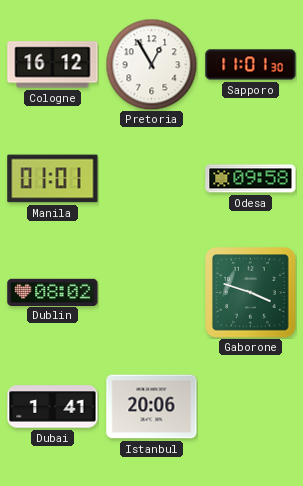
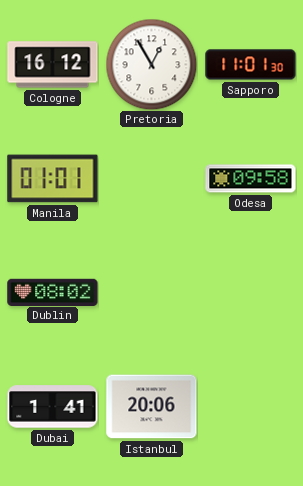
Gaborone: 3:48 -> none (251, 293)
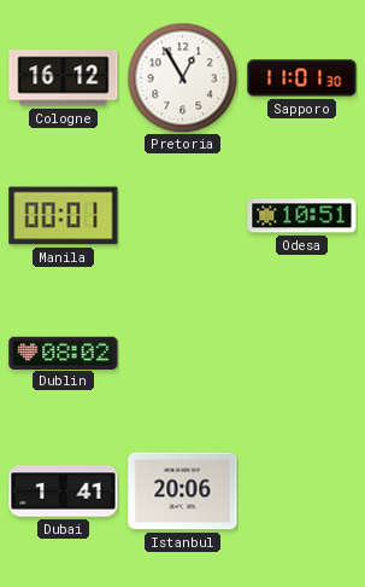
Manila: 01:01 -> 00:01 (64, 216)
Odesa: 09:58 -> 10:51 (302, 216)
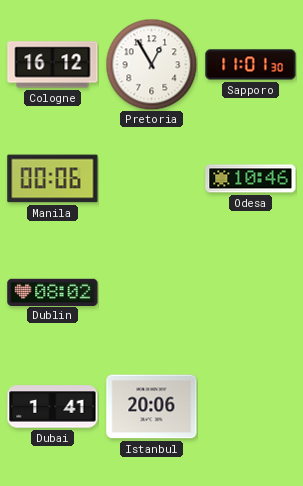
Manila: 00:01 -> 00:06 (53, 179)
Odesa: 10:51 -> 10:46 (251, 179)
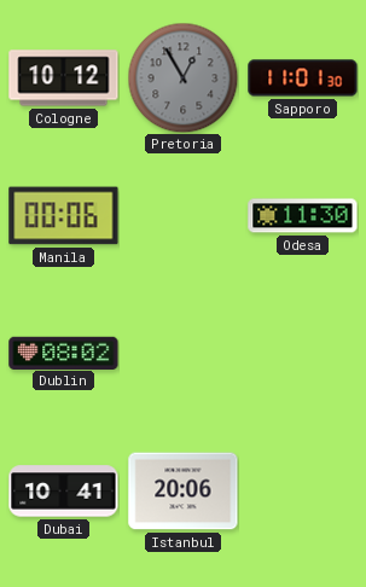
Cologne: 16:12 -> 10:12 (64, 79)
Pretoria dial: white -> grey (182, 77)
Odesa: 10:46 -> 11:30 (303, 216)
Dubai: 1:41 -> 10:41 (64, 492)
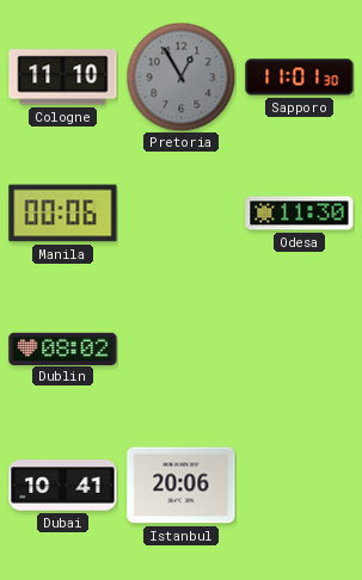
Cologne: 10:12 -> 11:10 (63, 78)
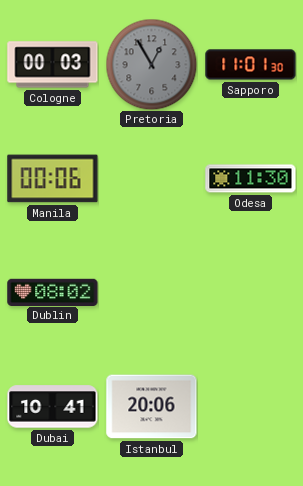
Cologne: 11:10 -> 00:03 (53, 65)
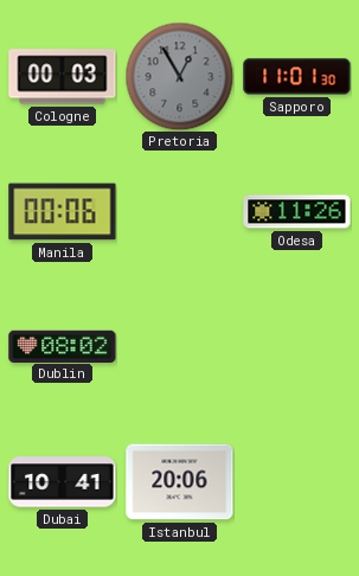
Odesa: 11:30 -> 11:26 (297, 212)
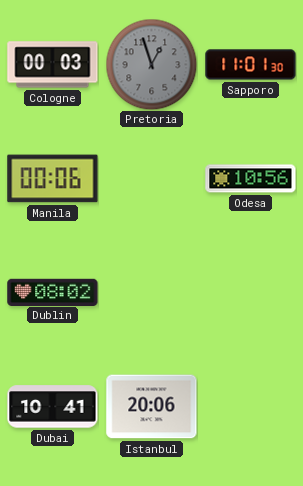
Pretoria: 12:55 -> 12:57 (151, 64)
Odesa: 11:26 -> 10:56 (251, 179)
